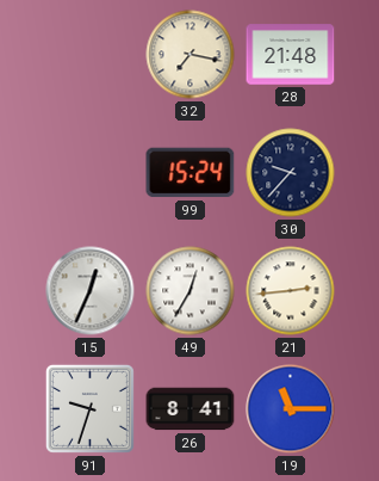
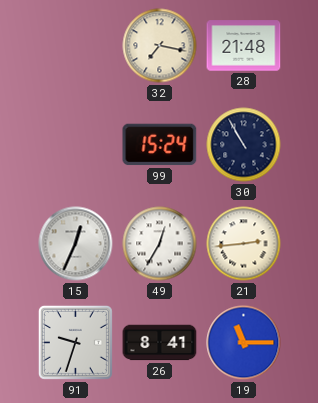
30: 9:37 -> 10:55 (244, 145)
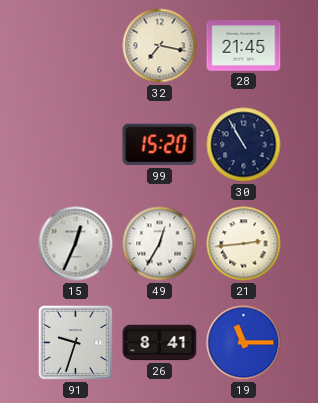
28: 21:48 -> 21:45 (244, 46)
99: 15:24 -> 15:20 (160, 145)
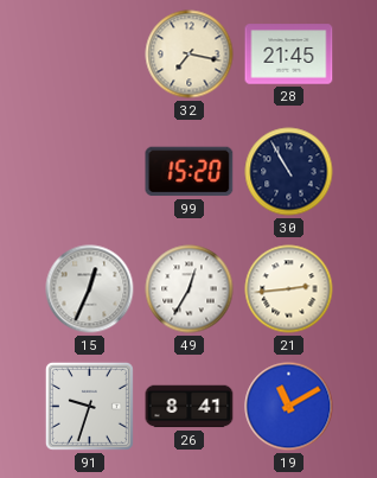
19: 11:15 -> 11:10 (289, 407)
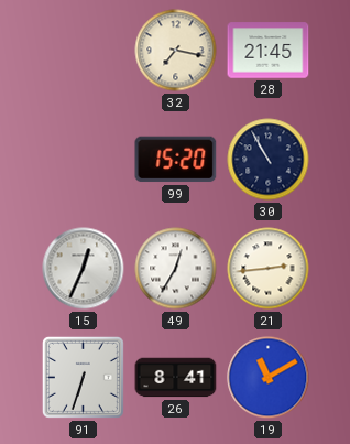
91: 9:33 -> 6:33 (83, 377)
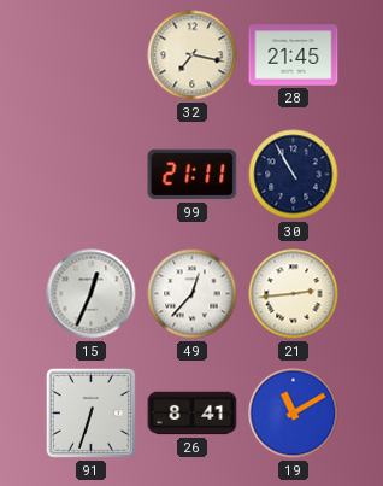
99: 15:20 -> 21:11 (193, 175)
49: 12:35 -> 12:37 (193, 294)
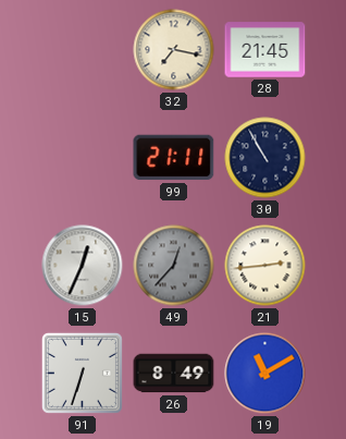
49 dial: white -> grey (174, 266)
26: 8:41 -> 8:49 (174, 374)
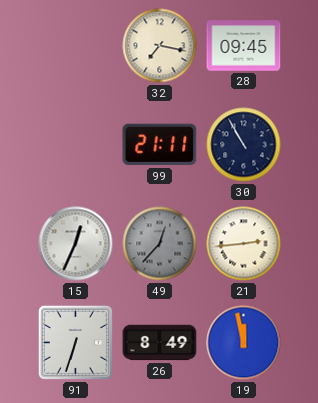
28: 21:45 -> 09:45 (244, 46)
19: 11:10 -> 11:58 (244, 343)
